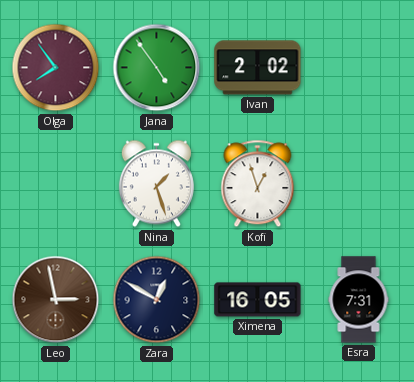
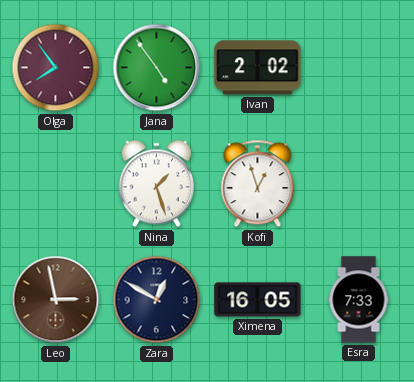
Esra: 7:31 -> 7:33 (359, 300)
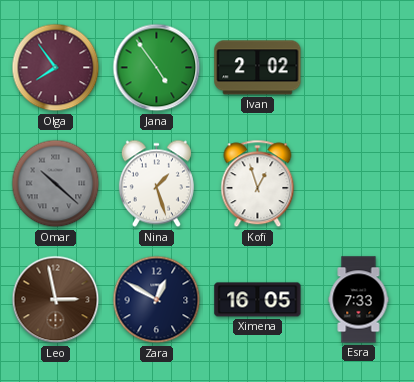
Omar: none -> 10:22 (56, 184)
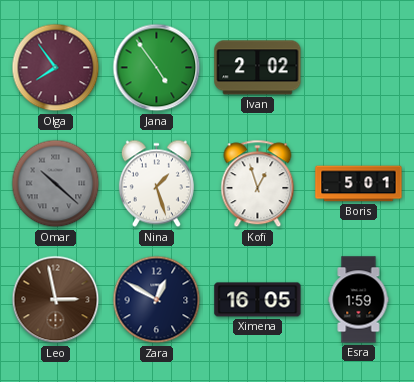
Boris: none -> 5:01 (359, 184)
Esra: 7:33 -> 1:59 (359, 300)
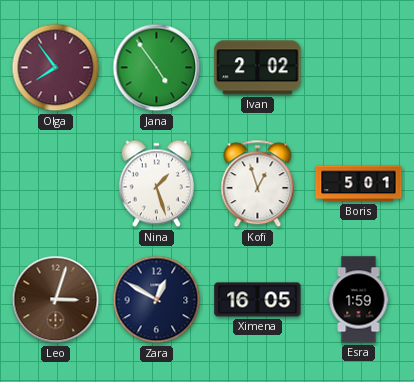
Omar: 10:22 -> none (56, 184)
Leo: 2:58 -> 3:03 (56, 300)
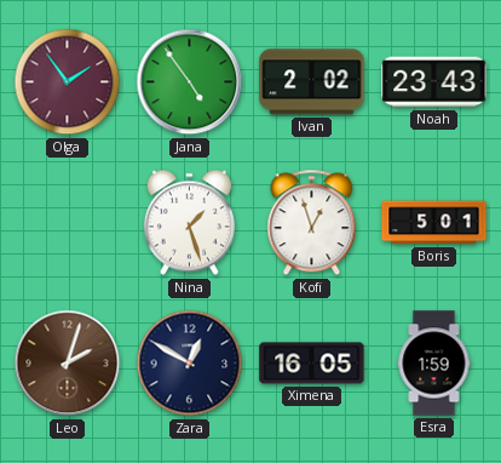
Olga: 7:54 -> 1:54 (68, 82)
Noah: none -> 23:43 (434, 82)
Leo: 3:03 -> 2:03 (68, 364)
